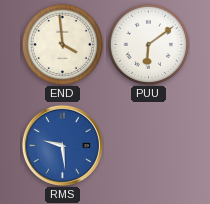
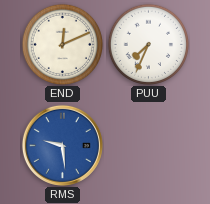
END: 3:59 -> 12:11 (62, 44)
PUU: 6:09 -> 7:34 (148, 44)
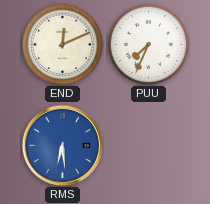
RMS: 9:29 -> 6:29 (62, 145)
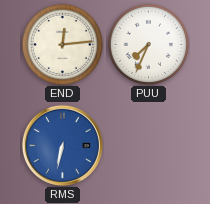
END: 12:11 -> 12:14 (62, 44)
RMS: 6:29 -> 6:32 (62, 145)
